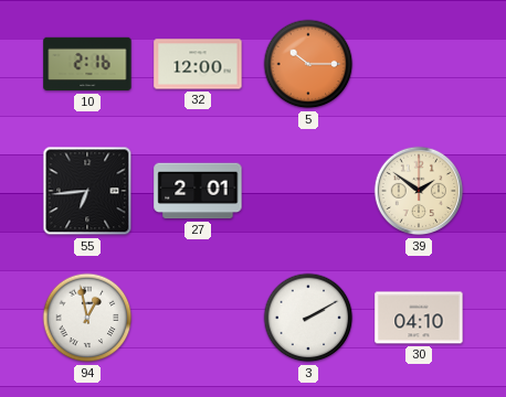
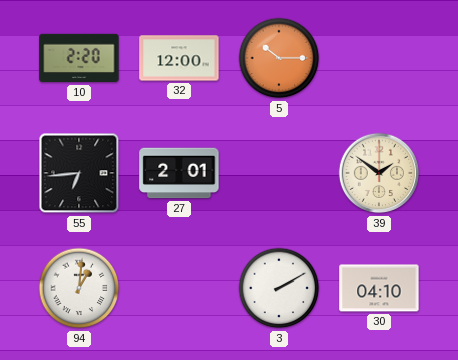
10: 2:16 -> 2:20 (79, 58)
94: 12:58 -> 1:01 (79, 288)
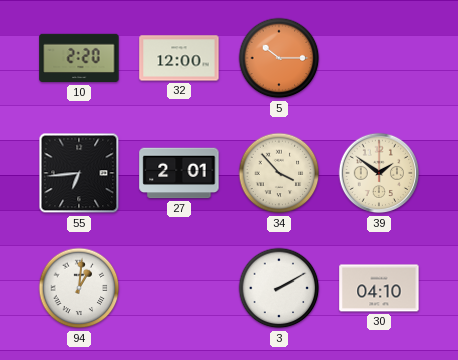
34: none -> 3:53 (279, 173)
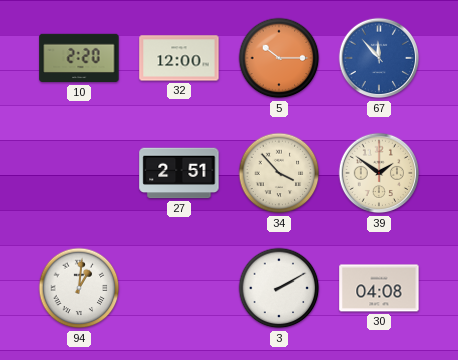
67: none -> 11:53 (379, 58)
55: 6:44 -> none (79, 173)
27: 2:01 -> 2:51 (179, 173)
30: 04:10 -> 04:08 (379, 288)
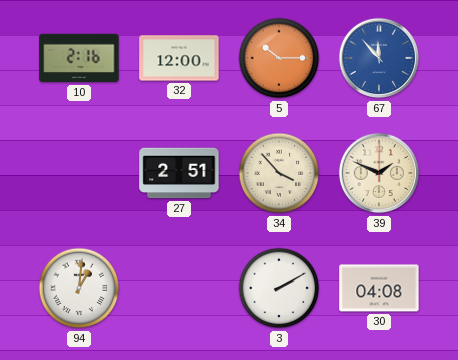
10: 2:20 -> 2:16 (79, 58)
39: 1:51 -> 1:49 (379, 173)
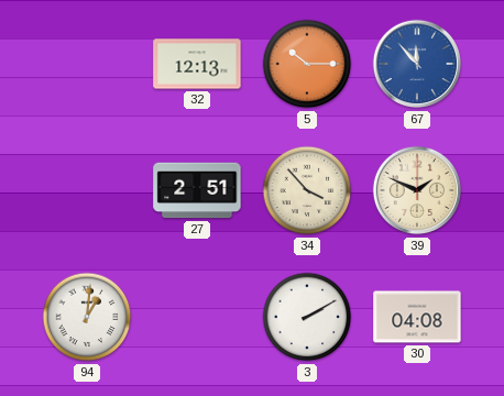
10: 2:16 -> none (79, 58)
32: 12:00 -> 12:13 (197, 64)
